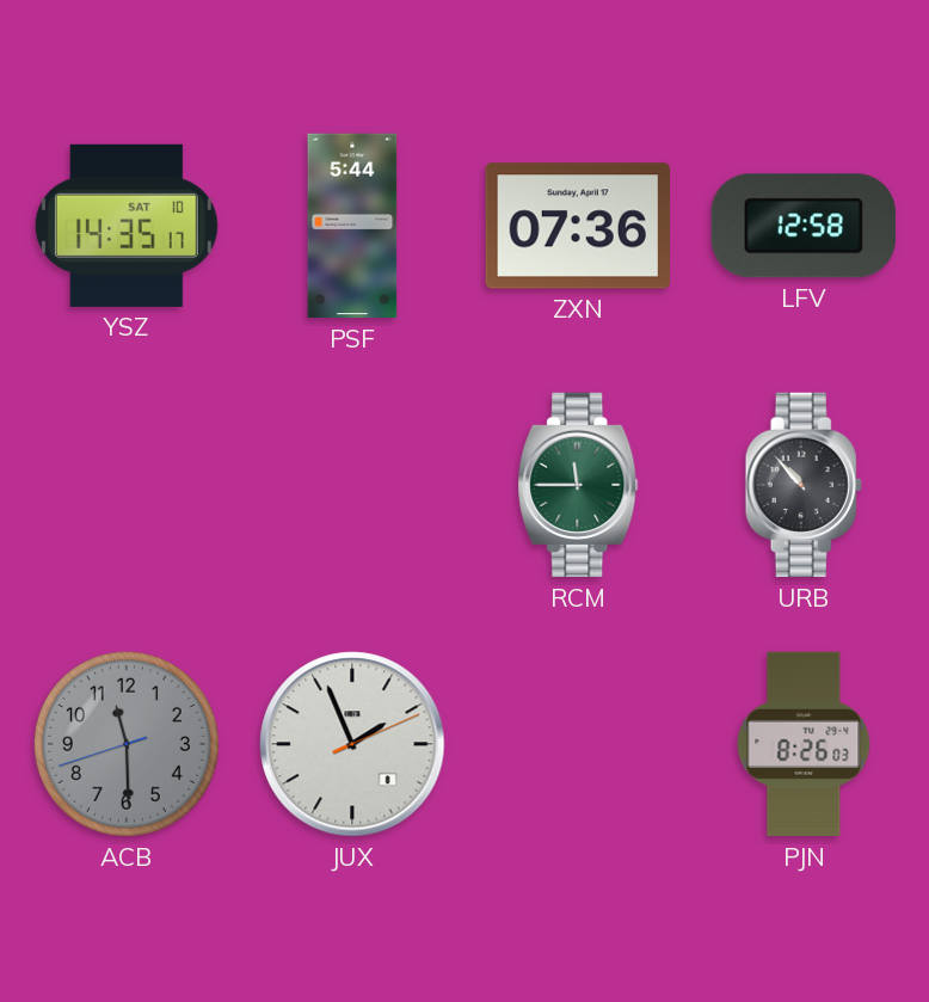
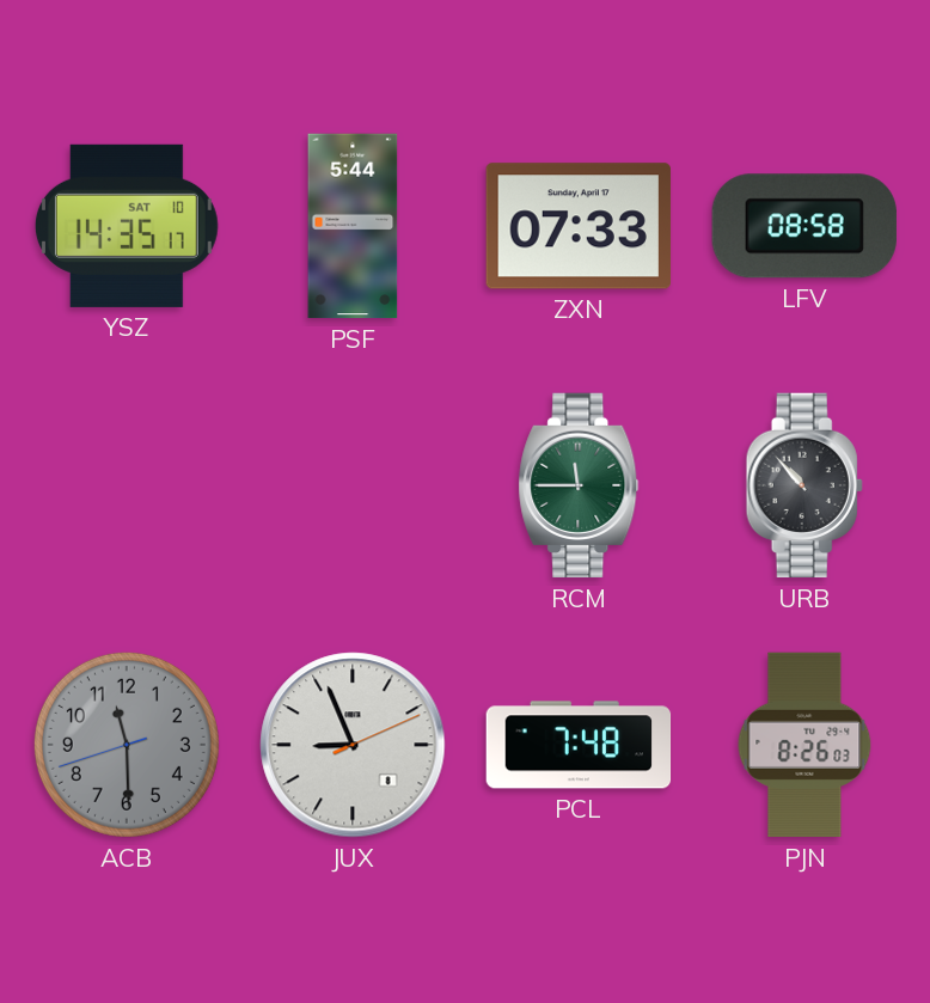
ZXN: 07:36 -> 07:33 (579, 226)
LFV: 12:58 -> 08:58 (804, 226)
JUX: 1:56 -> 8:56 (353, 745)
PCL: none -> 7:48 (579, 745)
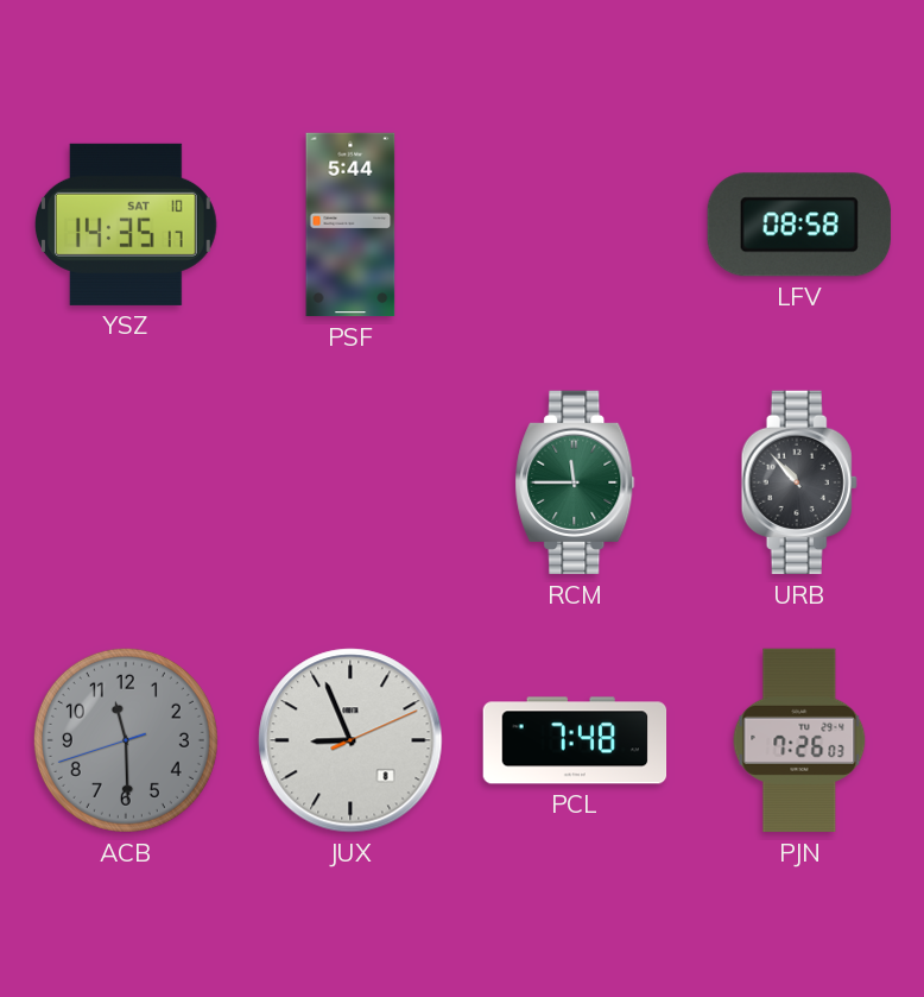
ZXN: 07:33 -> none (579, 226)
PJN: 8:26 -> 7:26 (799, 740)
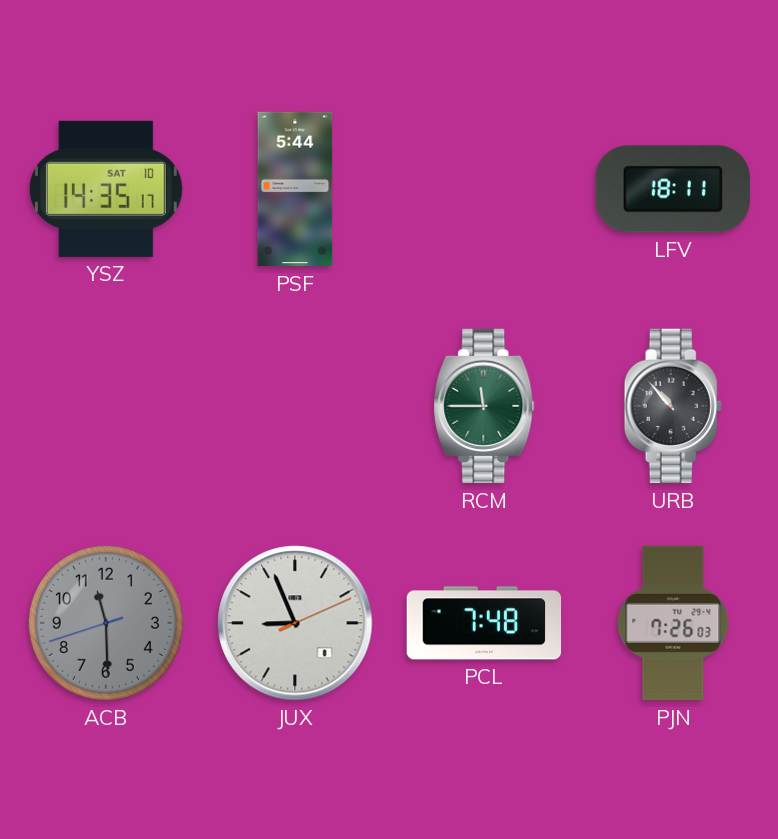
LFV: 08:58 -> 18:11 (673, 189)
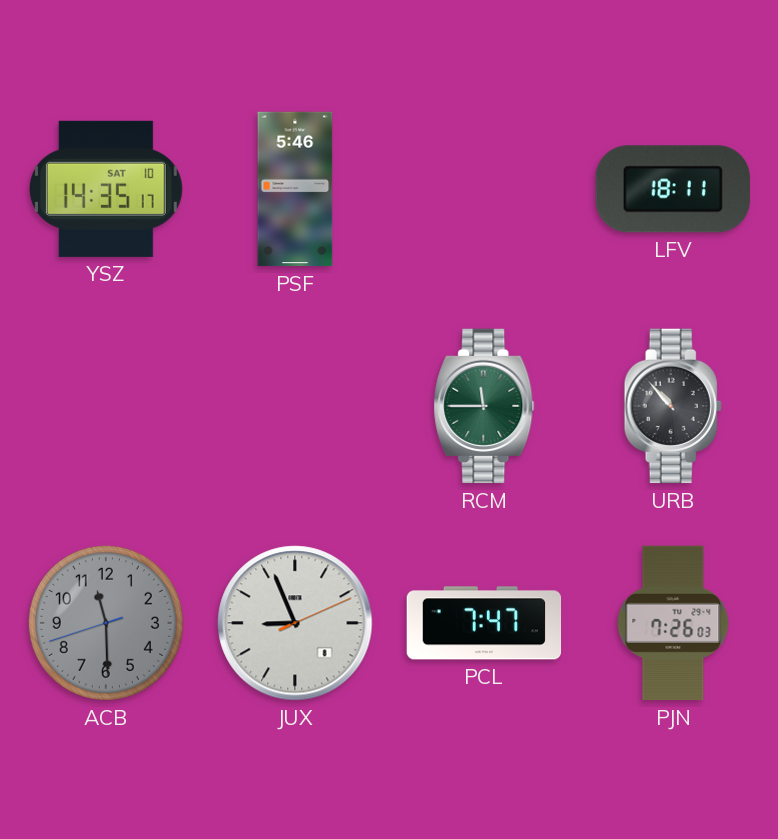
PSF: 5:44 -> 5:46 (295, 189)
PCL: 7:48 -> 7:47 (484, 623)
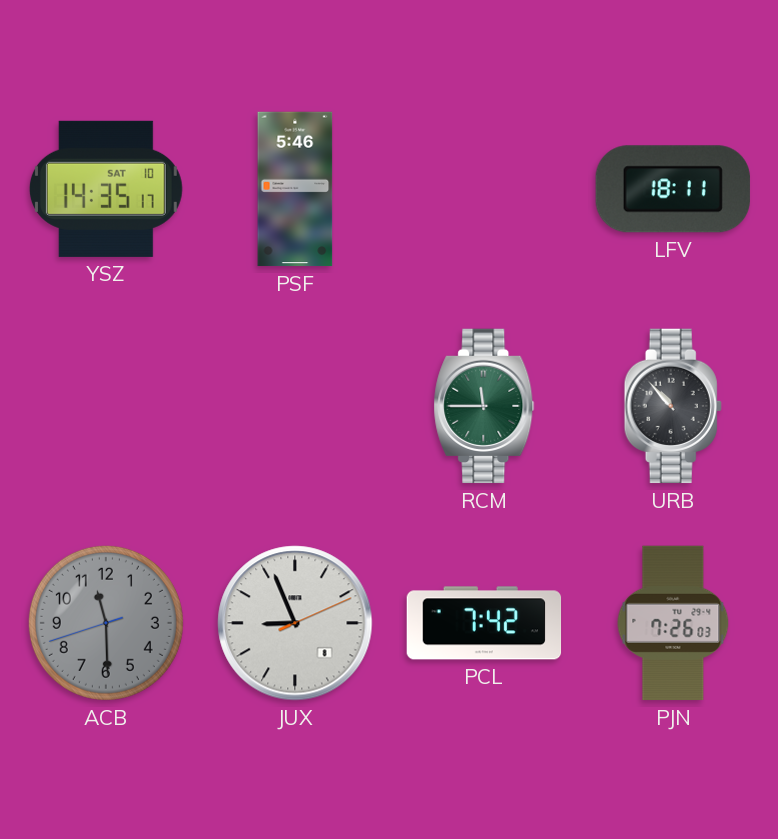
PCL: 7:47 -> 7:42 (484, 623)
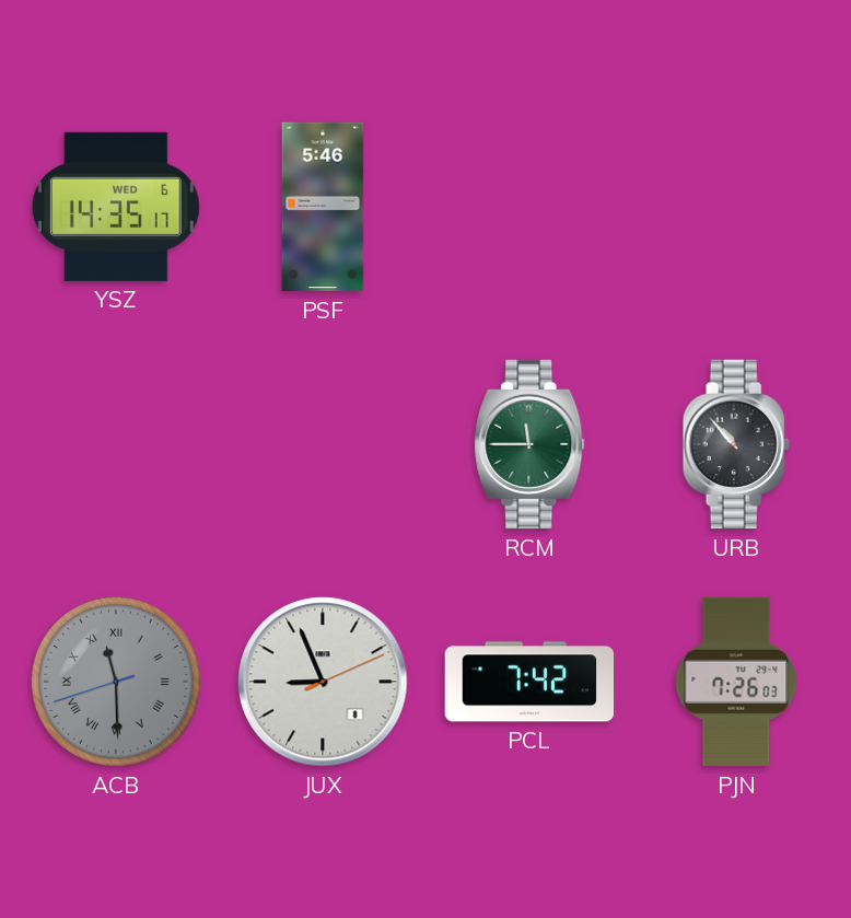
YSZ date: SAT 10 -> WED 6 (116, 207)
LFV: 18:11 -> none (673, 189)
ACB numerals: Arabic -> Roman (116, 682)
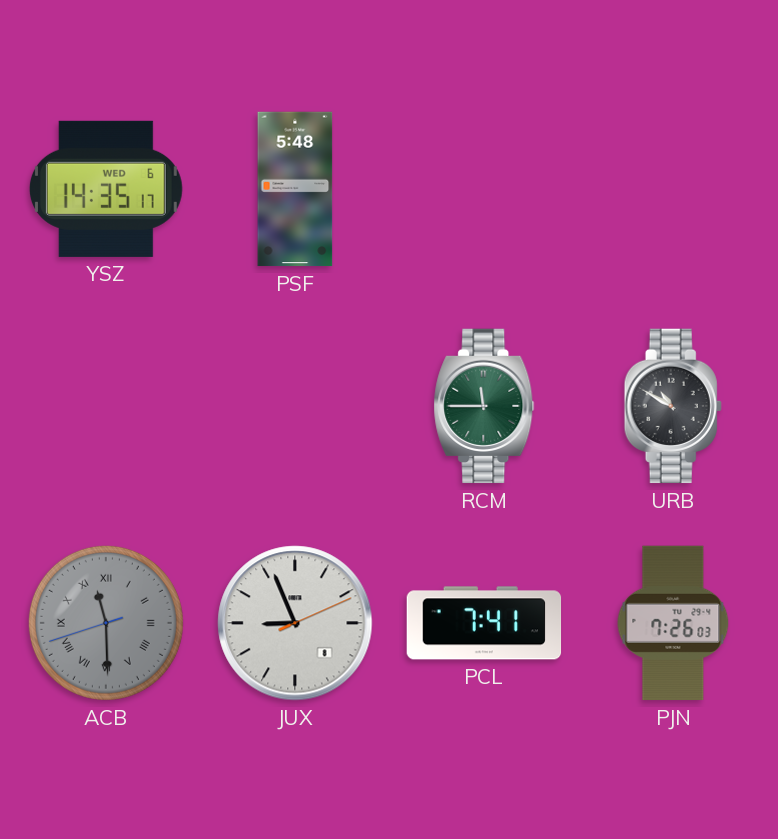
PSF: 5:46 -> 5:48 (295, 189)
URB: 10:53 -> 10:50 (673, 406)
PCL: 7:42 -> 7:41 (484, 623)
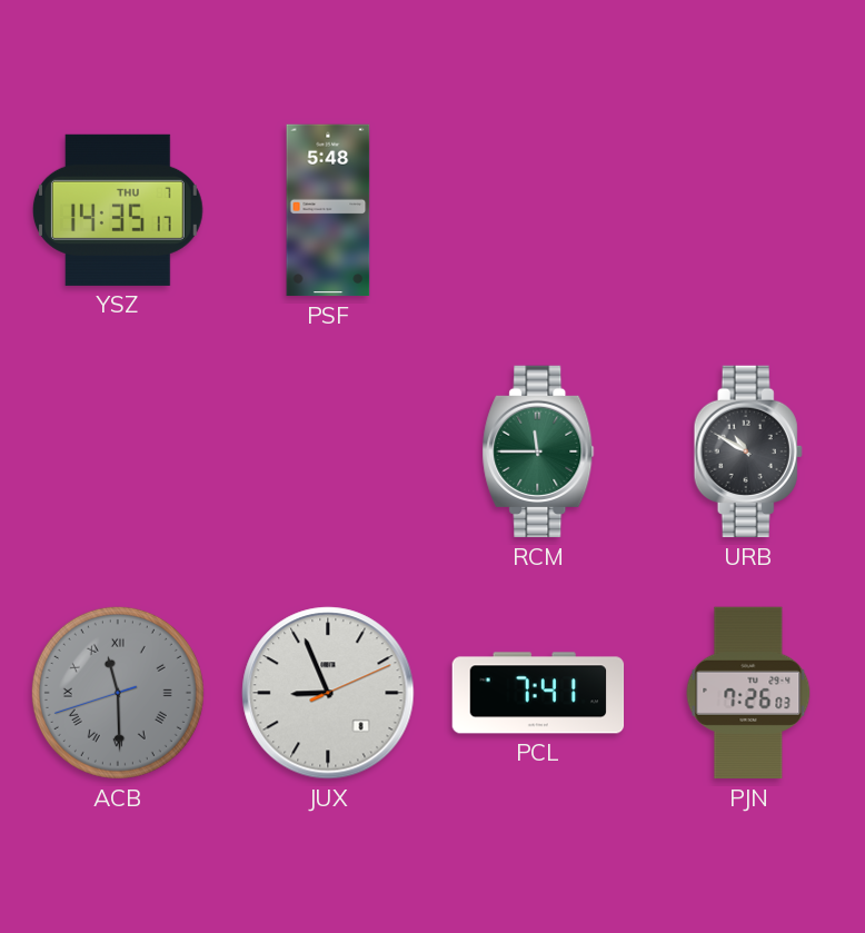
YSZ date: WED 6 -> THU 7 (118, 210)
